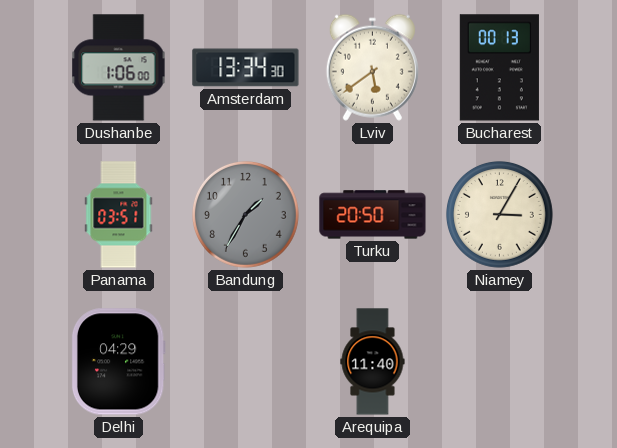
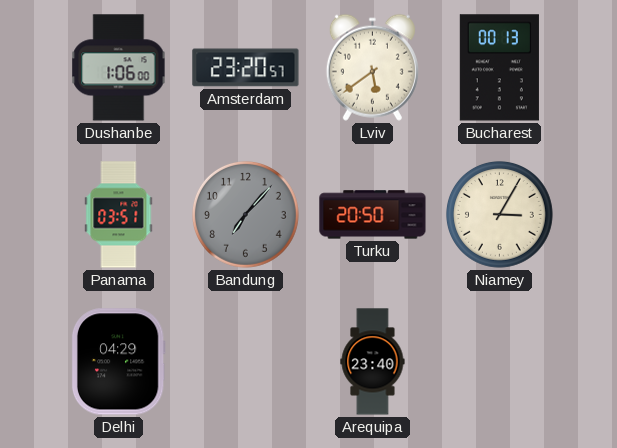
Amsterdam: 13:34 -> 23:20 (246, 68)
Bandung: 1:35 -> 7:07 (245, 214)
Arequipa: 11:40 -> 23:40 (373, 362)
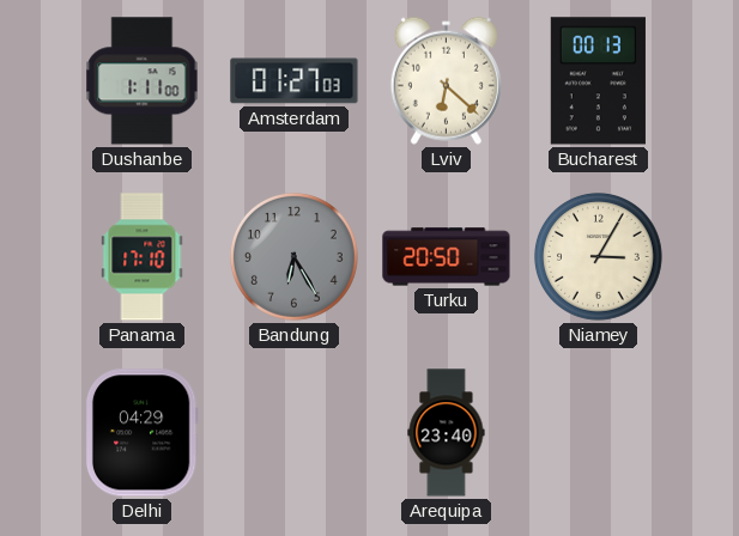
Dushanbe: 1:06 -> 1:11 (143, 81)
Amsterdam: 23:20 -> 01:27 (295, 81)
Lviv: 5:39 -> 6:22 (446, 80)
Panama: 03:51 -> 17:10 (143, 257)
Bandung: 7:07 -> 6:25 (293, 256)
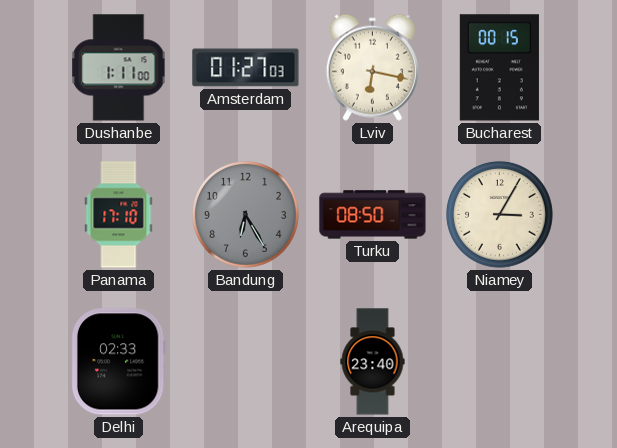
Lviv: 6:22 -> 6:17 (372, 67)
Bucharest: 00:13 -> 00:15 (499, 68)
Turku: 20:50 -> 08:50 (373, 215)
Delhi: 04:29 -> 02:33 (118, 362)
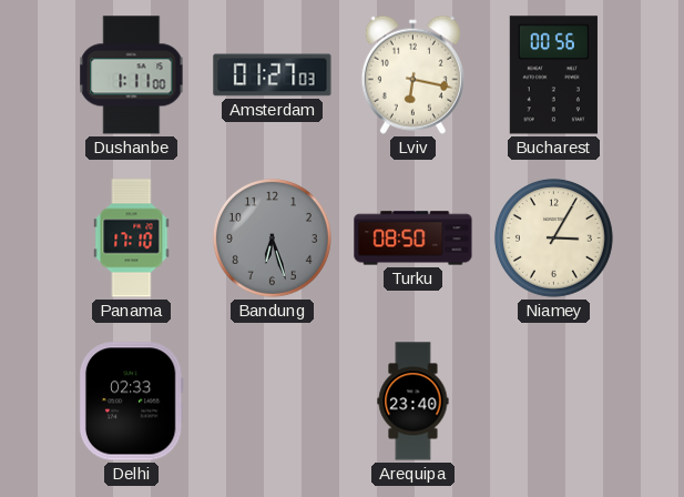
Bucharest: 00:15 -> 00:56 (553, 75)
Bandung: 6:25 -> 6:27 (272, 237)
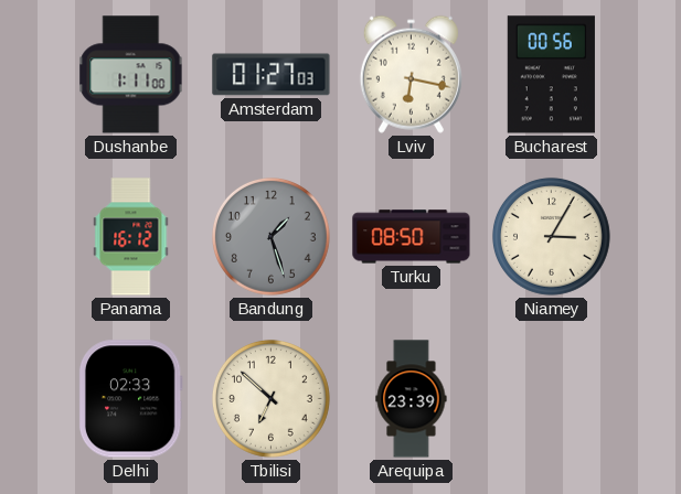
Panama: 17:10 -> 16:12 (131, 237)
Bandung: 6:27 -> 1:27 (270, 236)
Tbilisi: none -> 6:52 (270, 398)
Arequipa: 23:40 -> 23:39 (412, 399)
